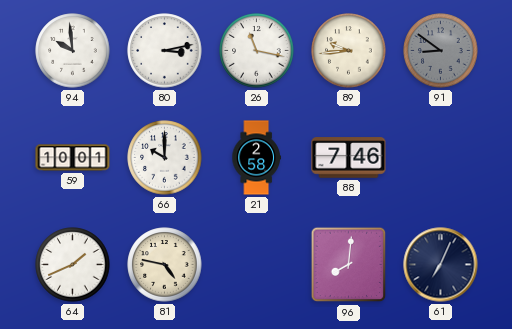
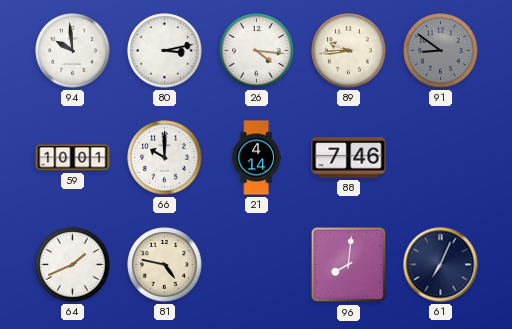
26: 11:17 -> 4:16 (257, 51)
21: 2:58 -> 4:14 (256, 158)
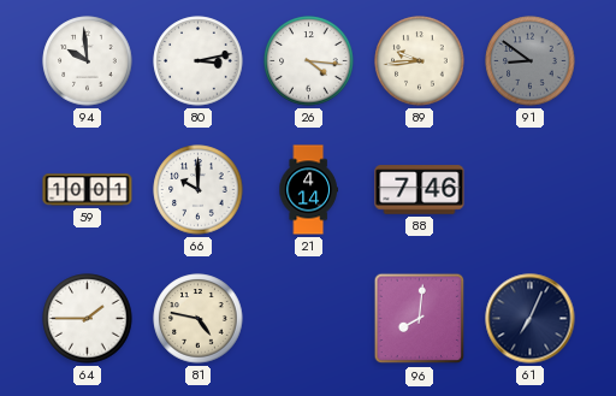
64: 1:41 -> 1:45 (88, 319)
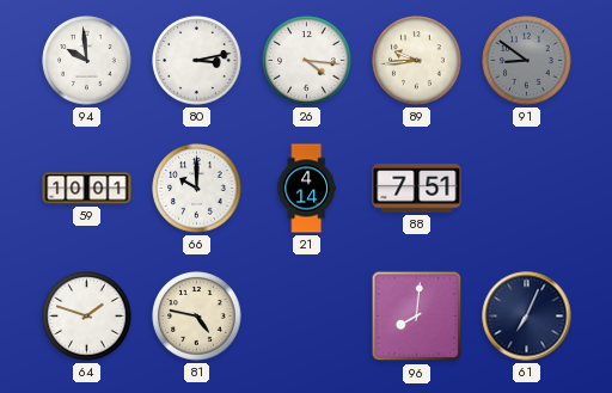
88: 7:46 -> 7:51 (417, 189)
64: 1:45 -> 1:48 (87, 317)
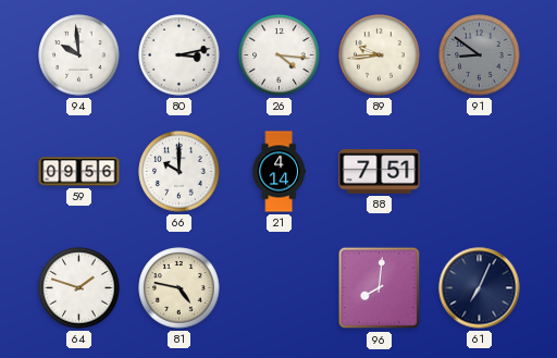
59: 10:01 -> 09:56 (79, 172)
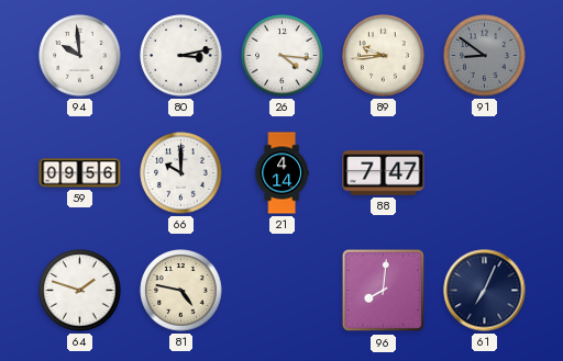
88: 7:51 -> 7:47 (384, 173)
